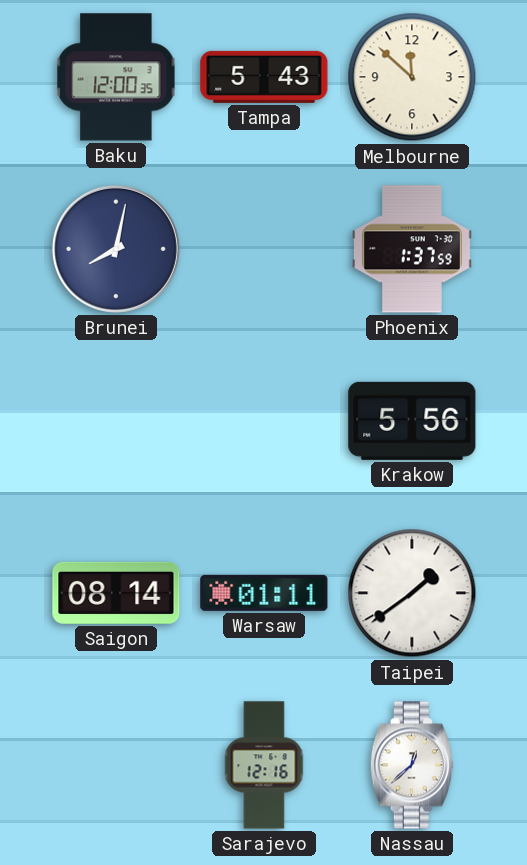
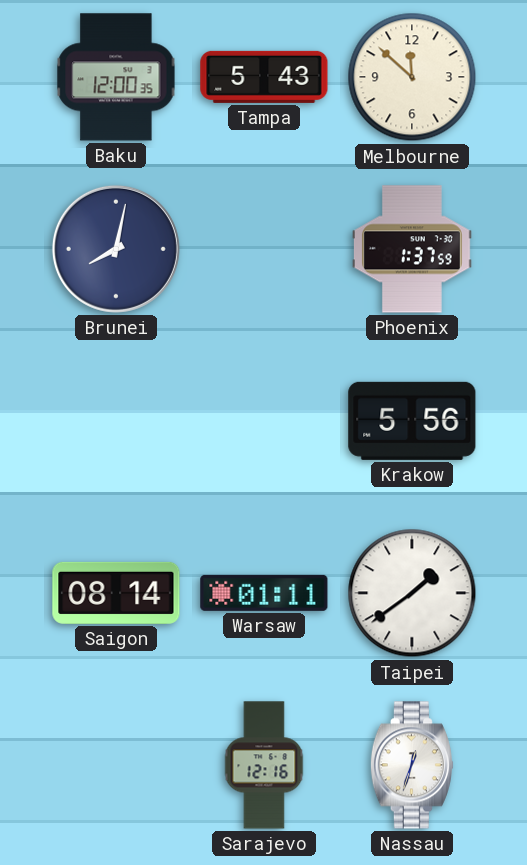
Nassau: 12:38 -> 12:33 (412, 765)
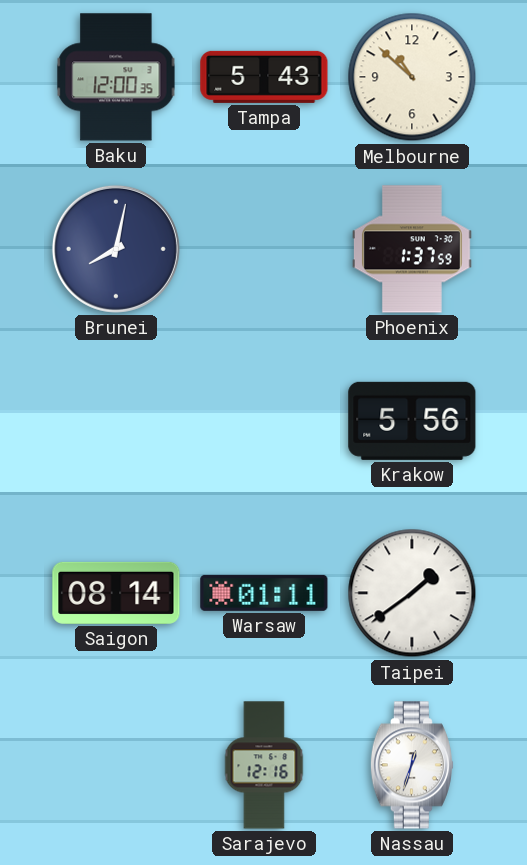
Melbourne: 11:52 -> 10:52 (412, 77)
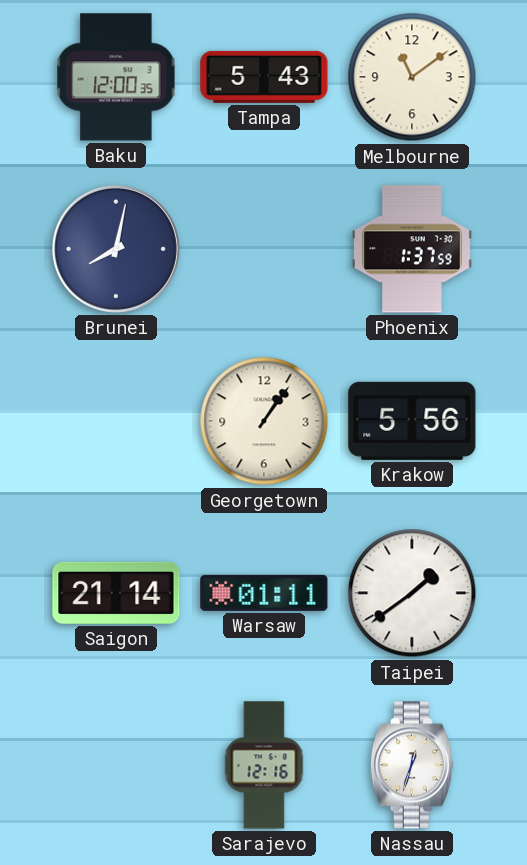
Melbourne: 10:52 -> 11:09 (412, 77)
Georgetown: none -> 1:06 (264, 421)
Saigon: 08:14 -> 21:14 (116, 593)
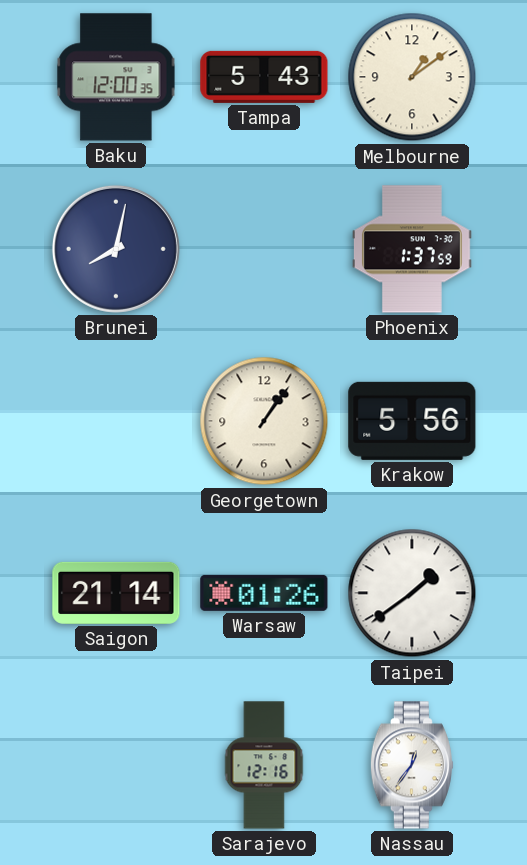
Melbourne: 11:09 -> 1:09 (412, 77)
Warsaw: 01:11 -> 01:26 (264, 593)
Nassau: 12:33 -> 12:36 (412, 765)
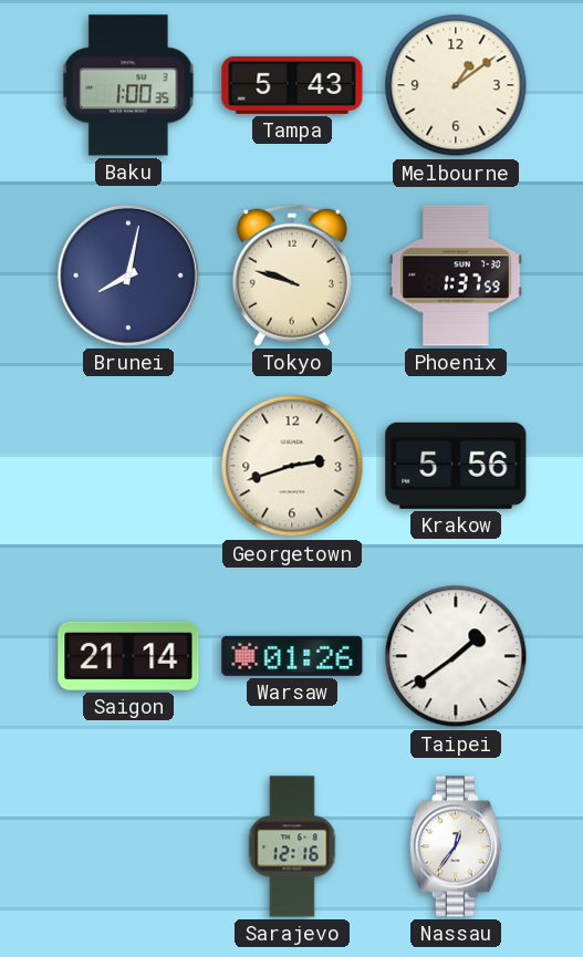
Baku: 12:00 -> 1:00 (128, 85)
Tokyo: none -> 9:48 (292, 275)
Georgetown: 1:06 -> 2:42 (292, 466)
